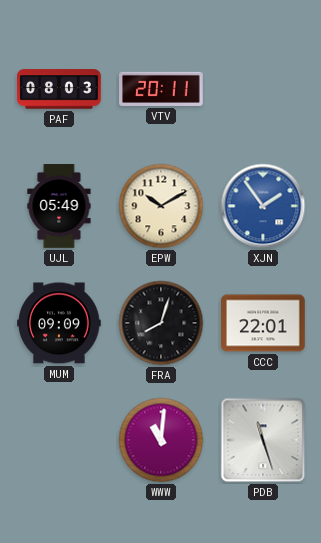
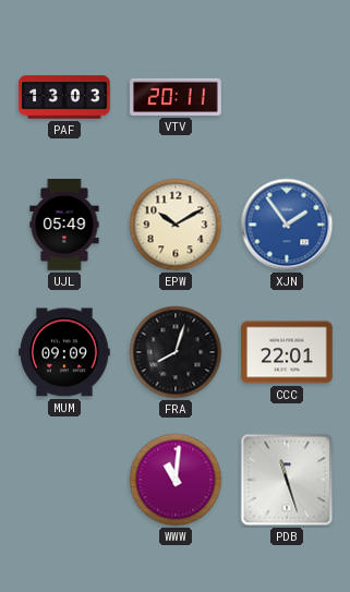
PAF: 08:03 -> 13:03 (64, 97)
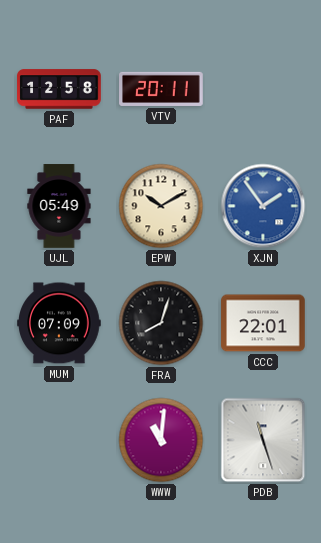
PAF: 13:03 -> 12:58 (59, 89)
MUM: 09:09 -> 07:09 (59, 323)
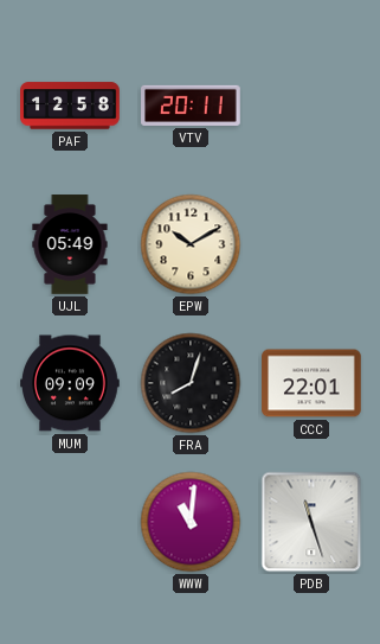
XJN: 1:54 -> none (263, 206)
MUM: 07:09 -> 09:09 (70, 383)
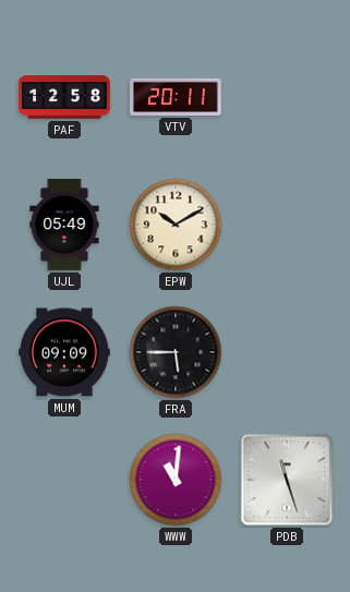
FRA: 8:03 -> 5:45 (176, 352)
CCC: 22:01 -> none (311, 383)
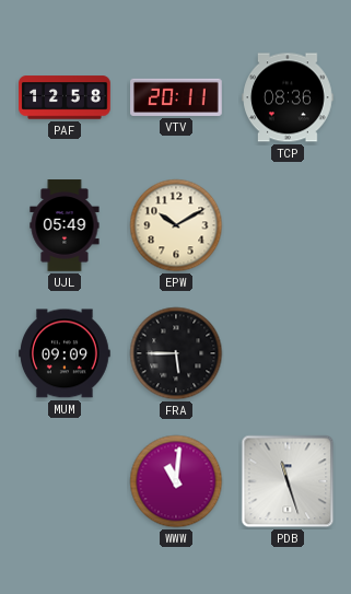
TCP: none -> 08:36 (288, 97)
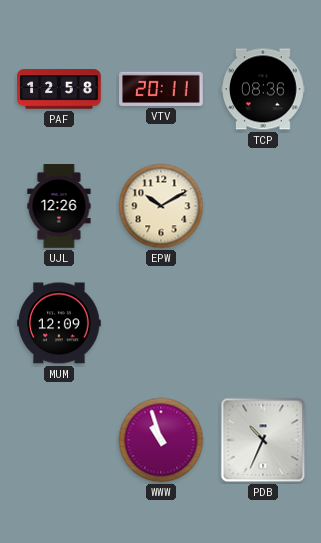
UJL: 05:49 -> 12:26 (59, 206)
MUM: 09:09 -> 12:09 (59, 323)
FRA: 5:45 -> none (176, 353)
WWW: 11:01 -> 10:57 (161, 440)
PDB: 11:27 -> 10:34 (263, 440)
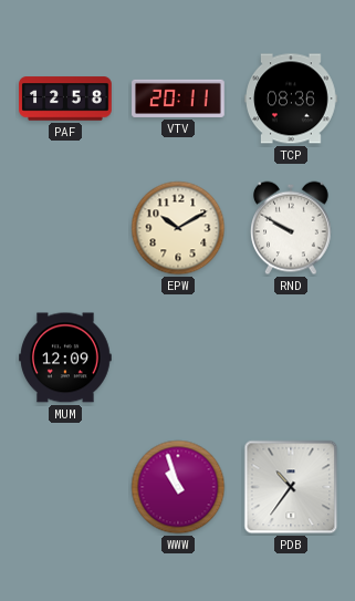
UJL: 12:26 -> none (59, 206)
RND: none -> 9:50 (292, 228)
PDB: 10:34 -> 10:36 (291, 487)
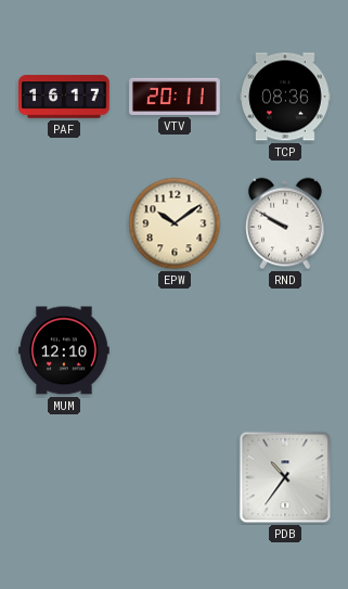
PAF: 12:58 -> 16:17 (64, 97)
EPW: 10:10 -> 10:09 (175, 223)
MUM: 12:09 -> 12:10 (64, 350)
WWW: 10:57 -> none (178, 487)
